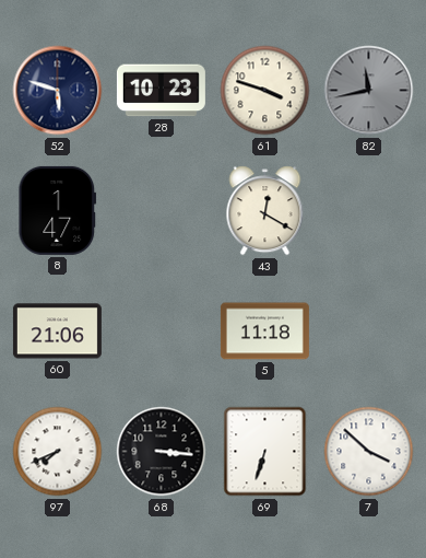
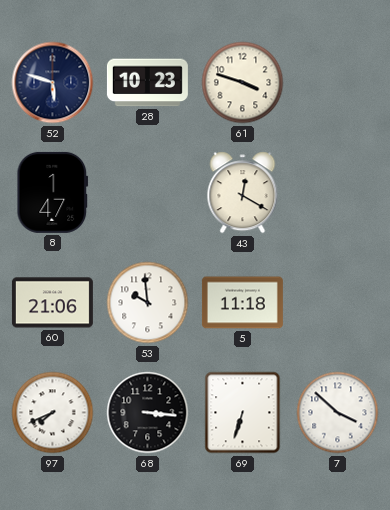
82: 11:43 -> none (369, 91)
53: none -> 9:59 (148, 303)
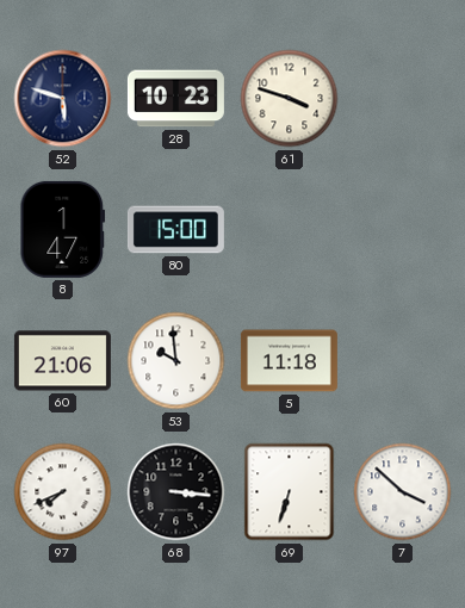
80: none -> 15:00 (175, 230)
43: 12:20 -> none (243, 193)
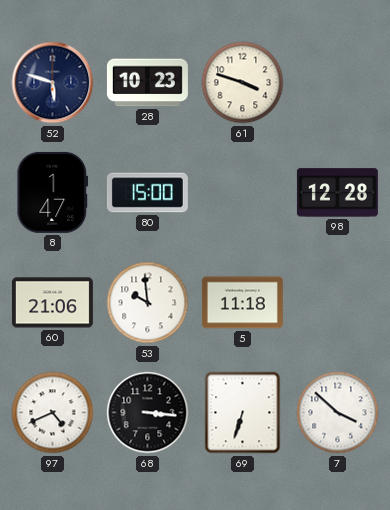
98: none -> 12:28 (337, 193)
97: 7:41 -> 4:41 (53, 413)
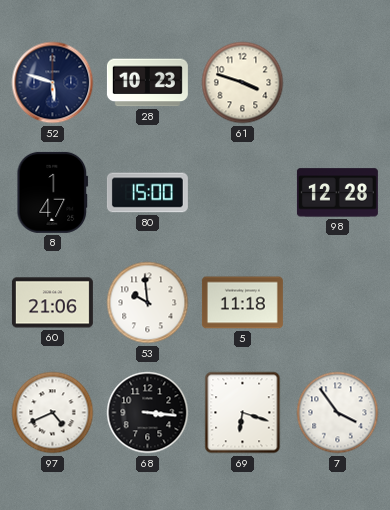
69: 6:33 -> 6:18 (243, 413)
7: 3:52 -> 3:54 (338, 413)
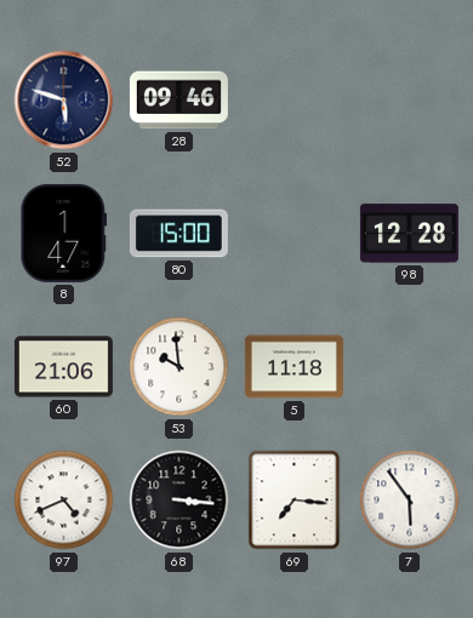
28: 10:23 -> 09:46 (178, 101)
61: 3:48 -> none (243, 83)
69: 6:18 -> 7:16 (295, 500)
7: 3:54 -> 5:54 (410, 500)
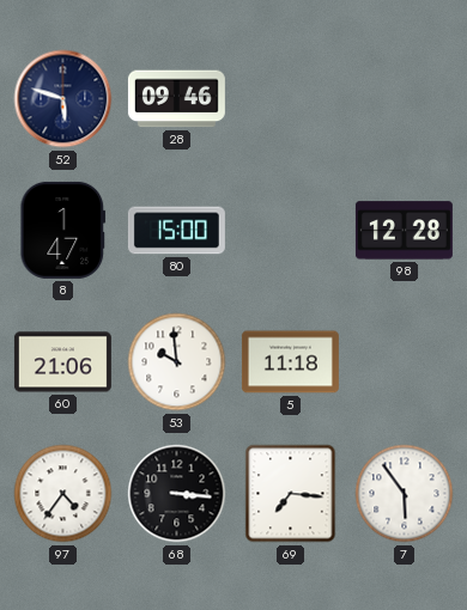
97: 4:41 -> 4:36 (63, 494)
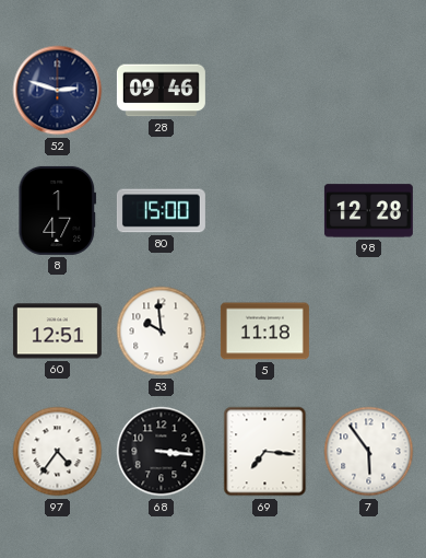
52: 5:48 -> 2:48 (58, 91)
60: 21:06 -> 12:51 (57, 332)
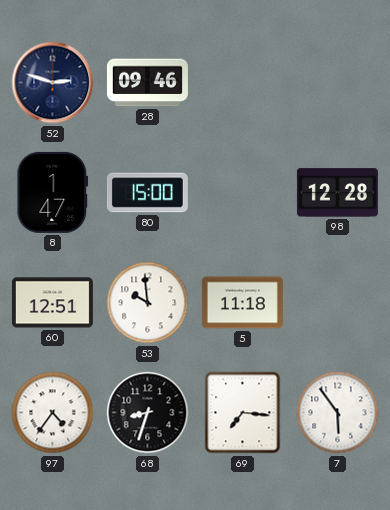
68: 3:16 -> 8:33 (148, 413)
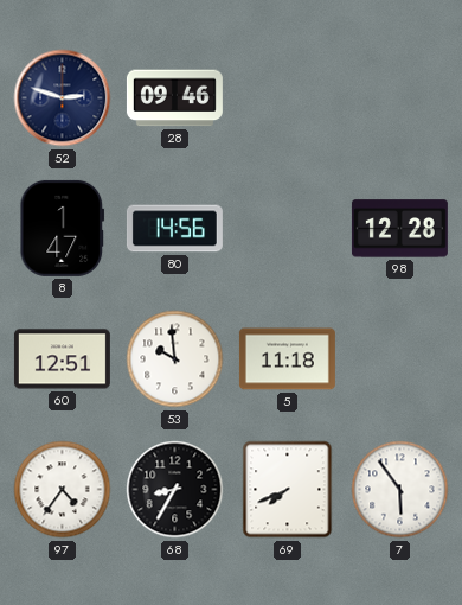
80: 15:00 -> 14:56 (174, 229)
68: 8:33 -> 8:35 (175, 490)
69: 7:16 -> 7:41 (288, 490)
